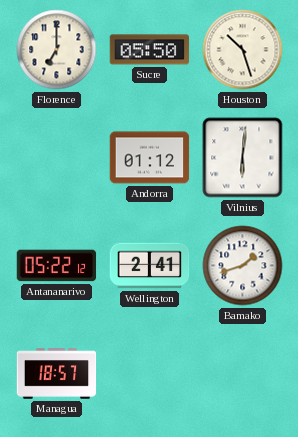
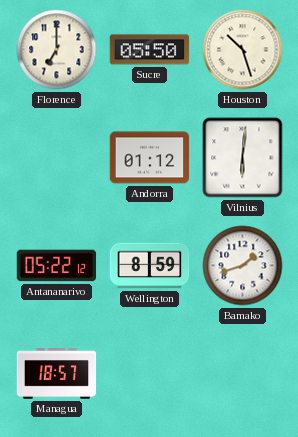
Wellington: 2:41 -> 8:59 (150, 266)
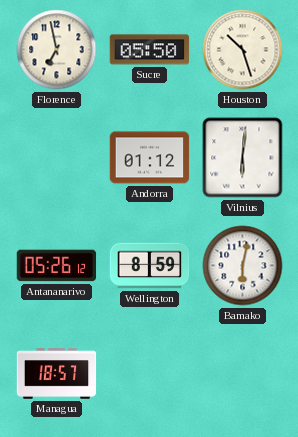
Florence: 7:00 -> 6:58 (57, 50)
Antananarivo: 05:22 -> 05:26 (57, 266)
Bamako: 1:42 -> 6:02 (243, 266)
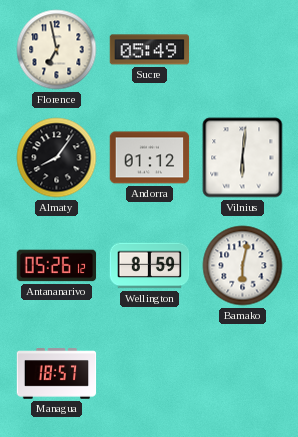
Sucre: 05:50 -> 05:49 (150, 50)
Houston: 10:27 -> none (243, 50)
Almaty: none -> 8:06 (57, 158)
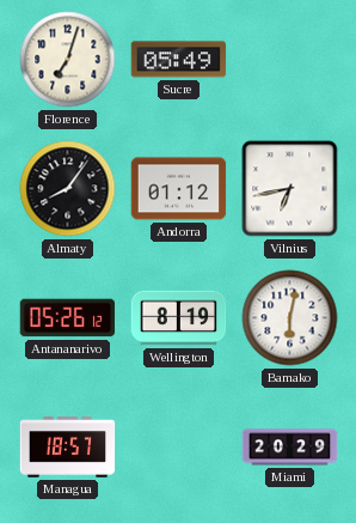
Florence: 6:58 -> 7:03 (68, 60)
Vilnius: 6:01 -> 6:43 (290, 189)
Wellington: 8:59 -> 8:19 (179, 318)
Miami: none -> 20:29 (290, 448)
